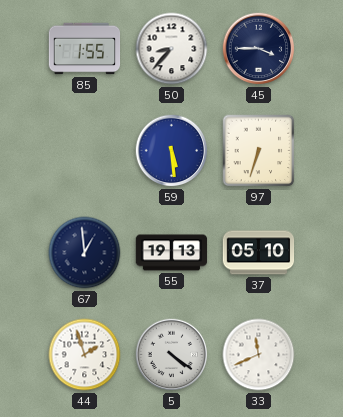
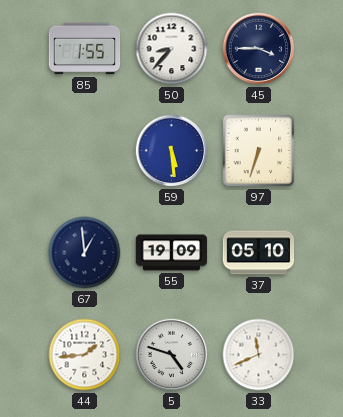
55: 19:13 -> 19:09 (172, 253)
44: 1:57 -> 1:44 (85, 355)
5: 4:21 -> 4:48 (172, 355)
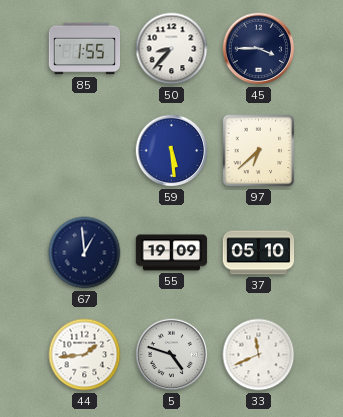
97: 6:33 -> 6:38 (259, 151)
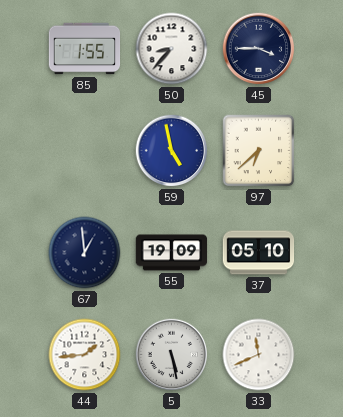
59: 5:29 -> 4:58 (172, 151)
5: 4:48 -> 5:28 (172, 355)
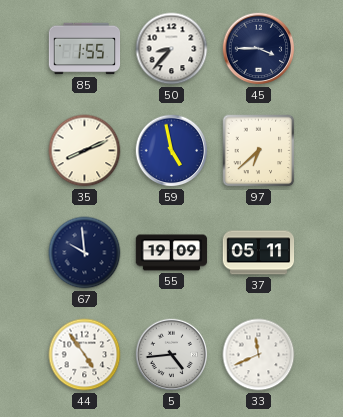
35: none -> 8:11 (85, 151)
67: 12:59 -> 9:59 (85, 253)
37: 05:10 -> 05:11 (259, 253)
44: 1:44 -> 4:54 (85, 355)
5: 5:28 -> 4:44 (172, 355)
